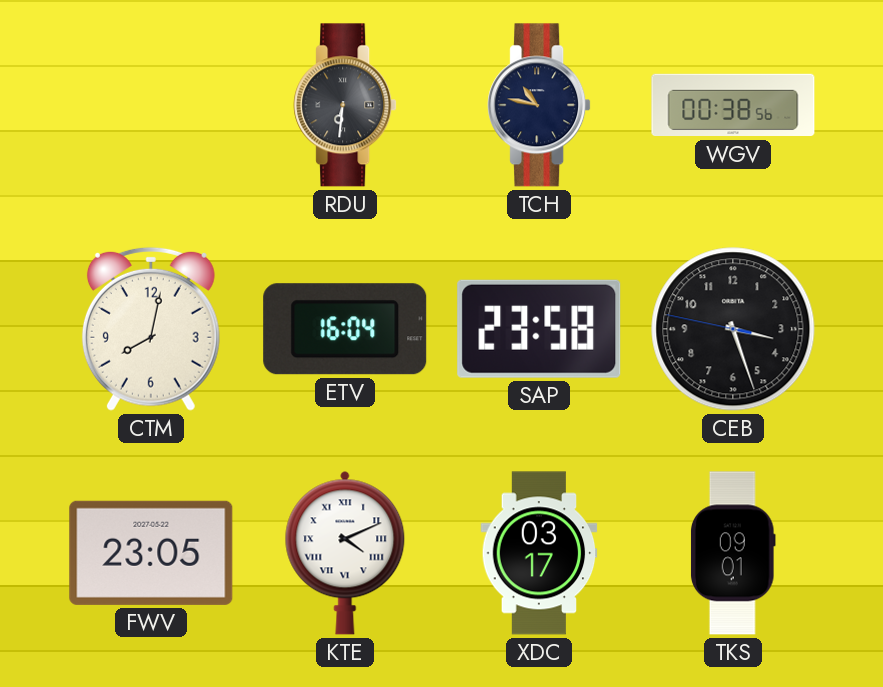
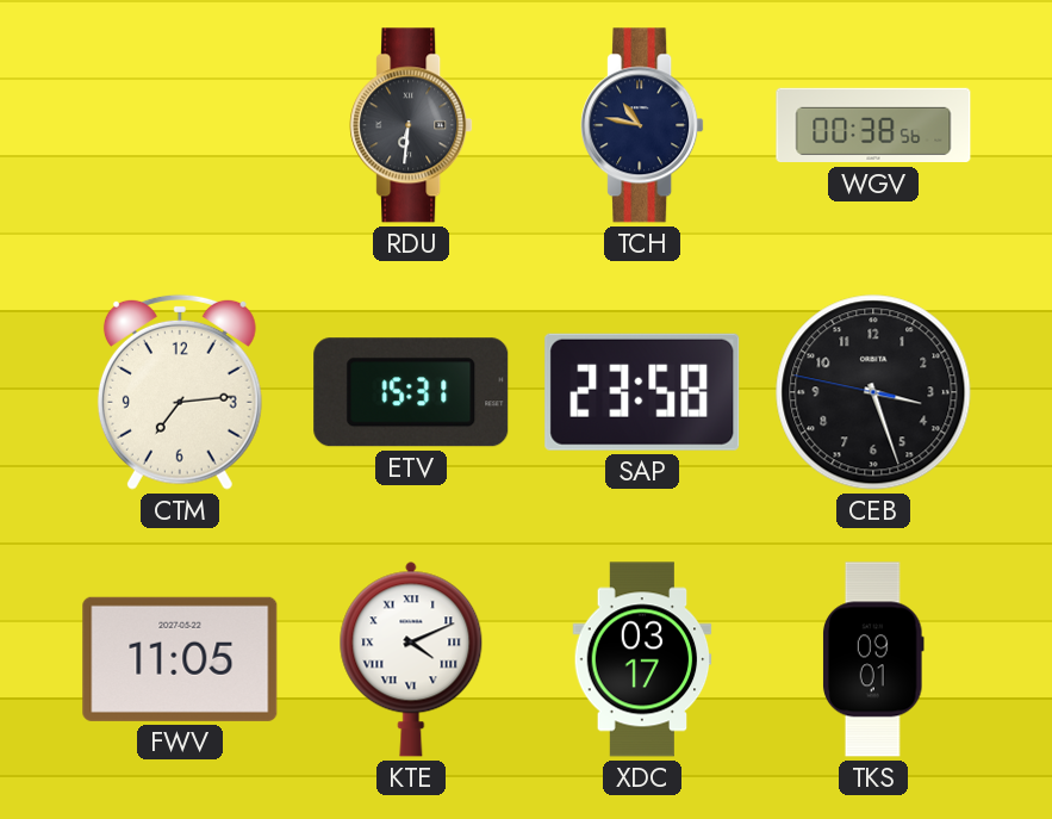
CTM: 8:02 -> 7:14 (180, 392)
ETV: 16:04 -> 15:31 (411, 392)
FWV: 23:05 -> 11:05 (180, 659)
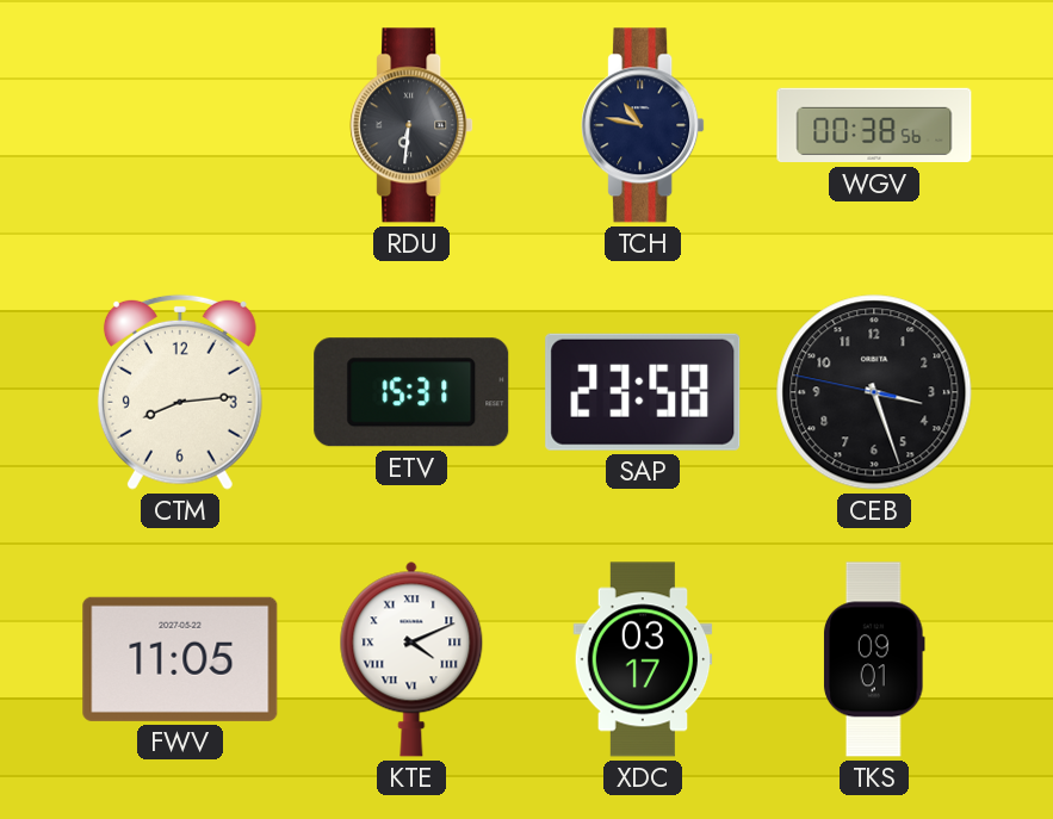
CTM: 7:14 -> 8:14 (180, 392)
